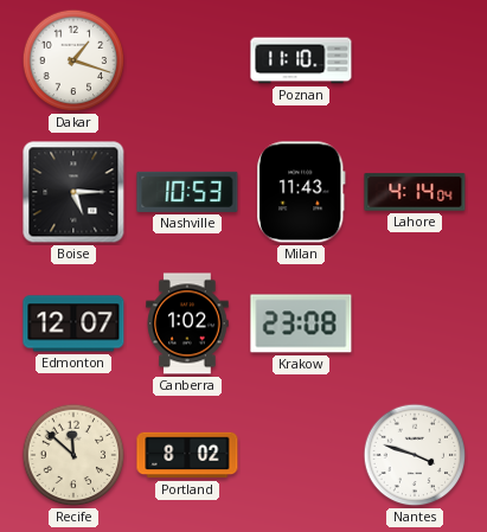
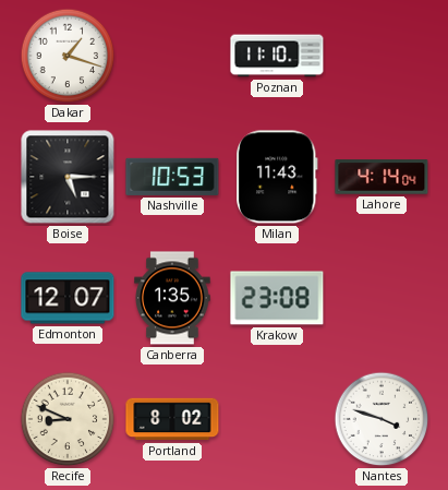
Canberra: 1:02 -> 1:35 (172, 298)
Recife: 11:52 -> 8:49 (68, 419)
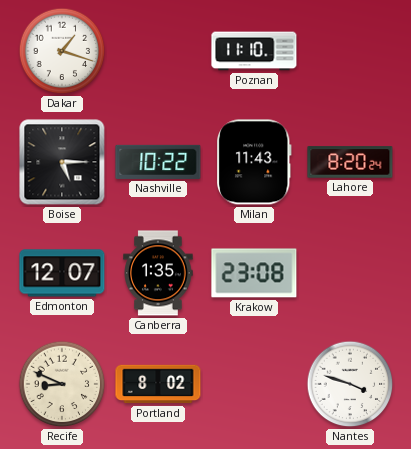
Nashville: 10:53 -> 10:22 (158, 162)
Lahore: 4:14 -> 8:20 (350, 162)
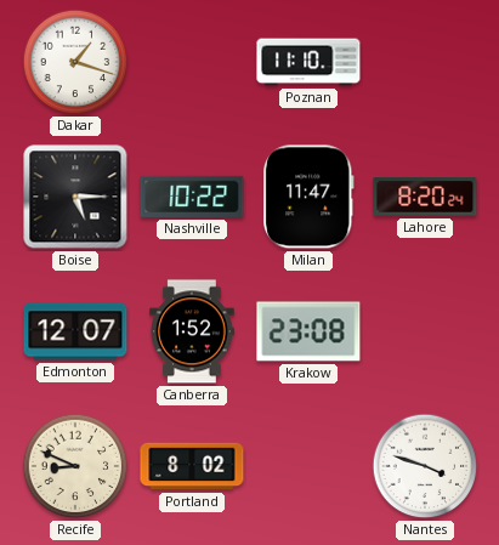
Milan: 11:43 -> 11:47 (310, 197)
Canberra: 1:35 -> 1:52 (192, 331)
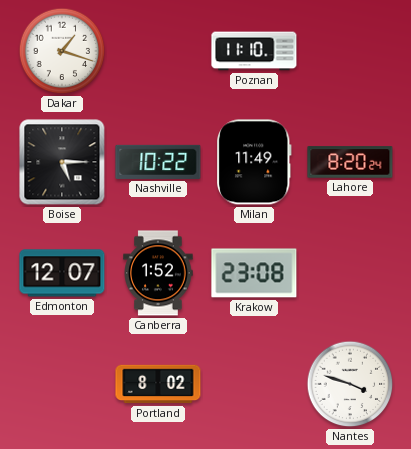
Milan: 11:47 -> 11:49 (255, 162)
Recife: 8:49 -> none (75, 466)
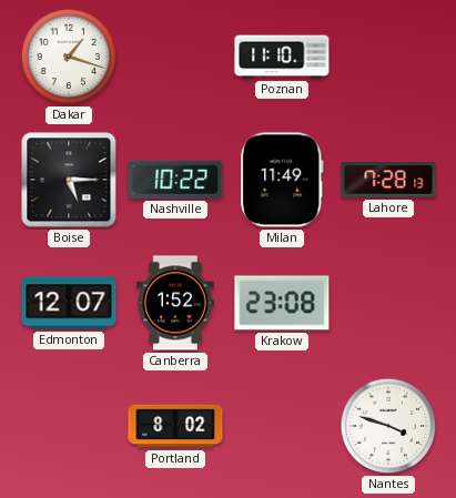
Lahore: 8:20 -> 7:28 (388, 180)
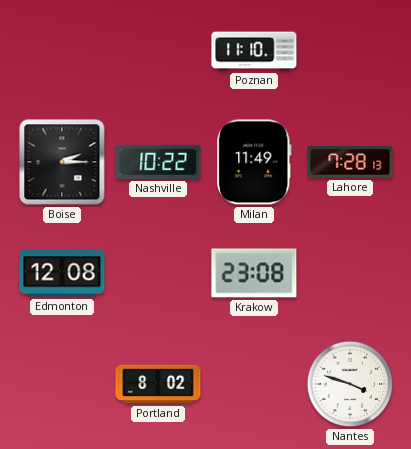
Dakar: 1:18 -> none (69, 57)
Boise: 5:15 -> 2:15 (62, 162)
Edmonton: 12:07 -> 12:08 (62, 273)
Canberra: 1:52 -> none (175, 303)
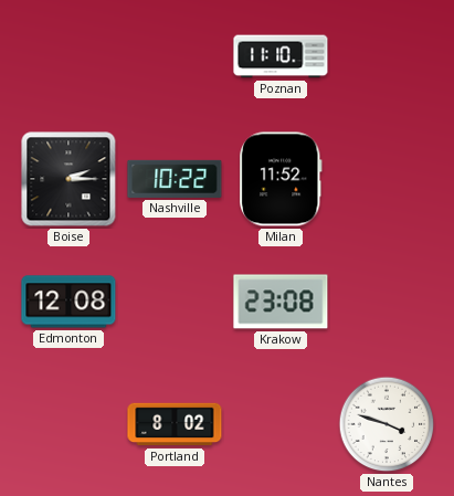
Milan: 11:49 -> 11:52 (282, 179)
Lahore: 7:28 -> none (350, 162)
